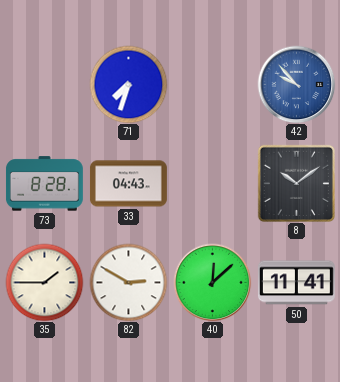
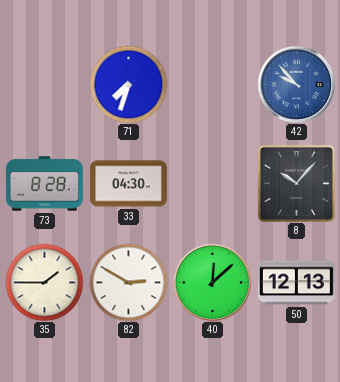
33: 04:43 -> 04:30 (128, 184)
8: 10:09 -> 10:07 (296, 183)
50: 11:41 -> 12:13 (296, 283)
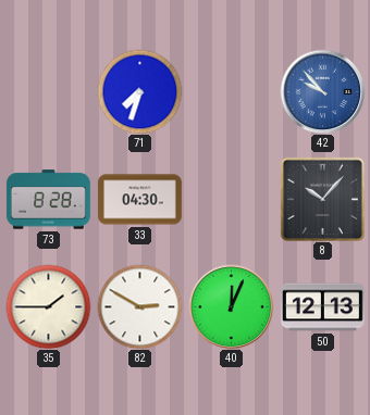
40: 12:08 -> 12:04 (231, 306)
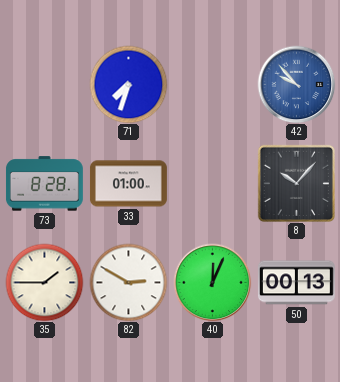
33: 04:30 -> 01:00 (128, 184)
50: 12:13 -> 00:13 (296, 283)
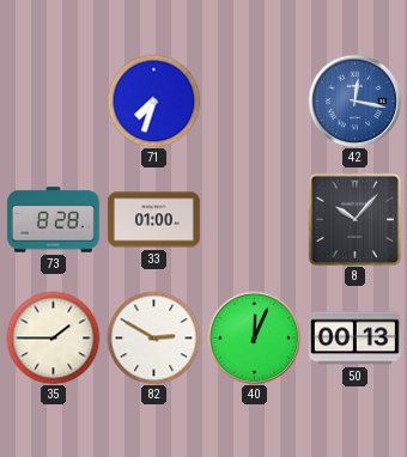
42: 9:53 -> 12:17 (354, 100)
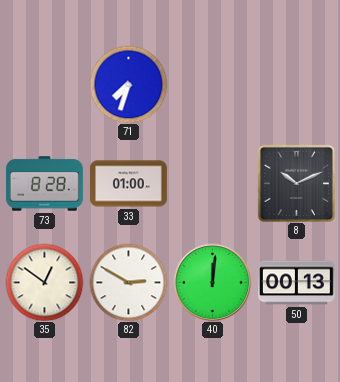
42: 12:17 -> none (354, 100)
8: 10:07 -> 10:11 (296, 183)
35: 1:45 -> 12:51 (44, 282)
40: 12:04 -> 12:01 (212, 282)
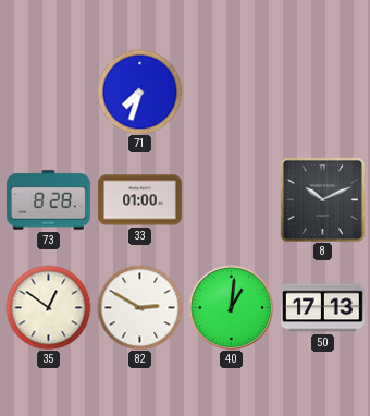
40: 12:01 -> 1:01 (231, 307)
50: 00:13 -> 17:13 (322, 308)
